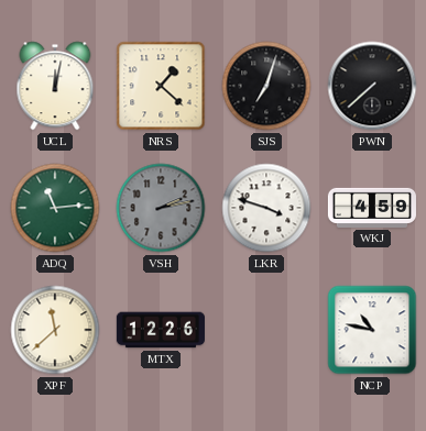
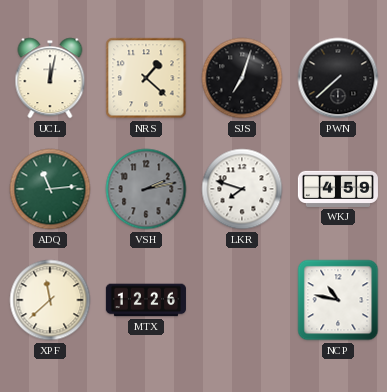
LKR: 3:48 -> 7:48 (242, 189)
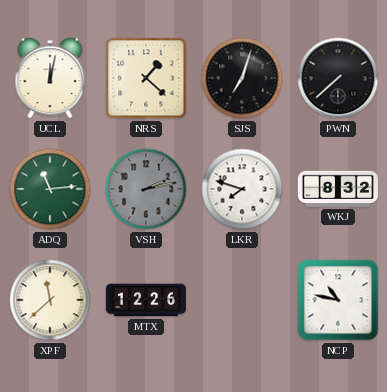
WKJ: 4:59 -> 8:32 (338, 189)
